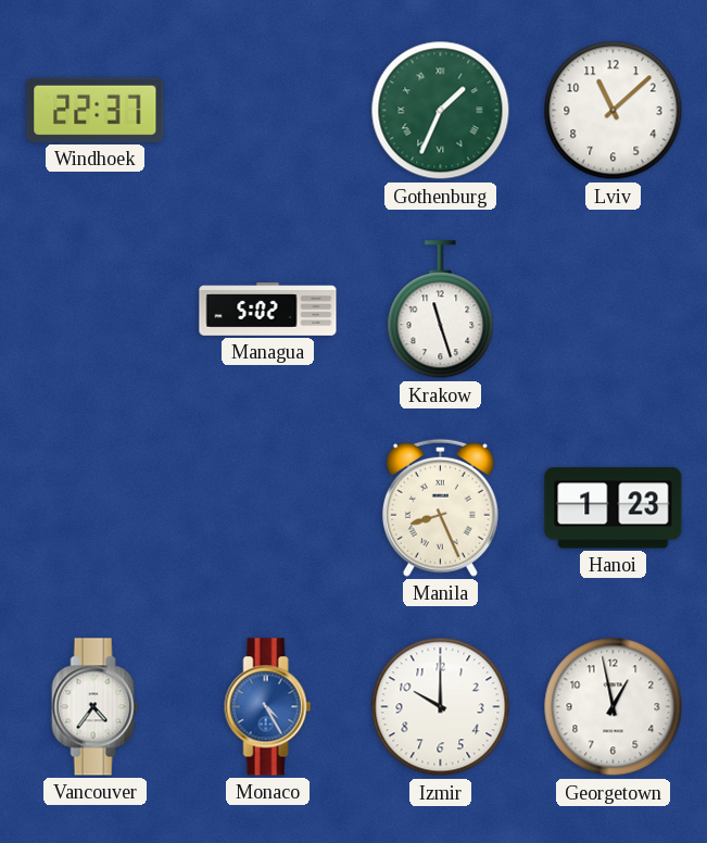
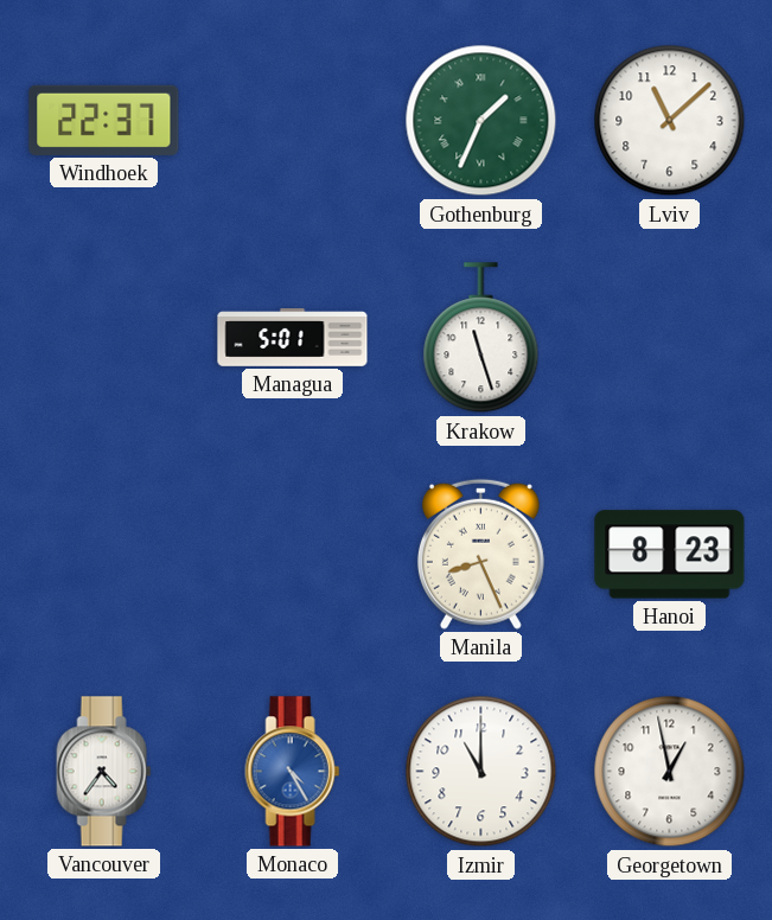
Managua: 5:02 -> 5:01 (293, 338)
Hanoi: 1:23 -> 8:23 (670, 555)
Izmir: 10:00 -> 11:00 (481, 772)
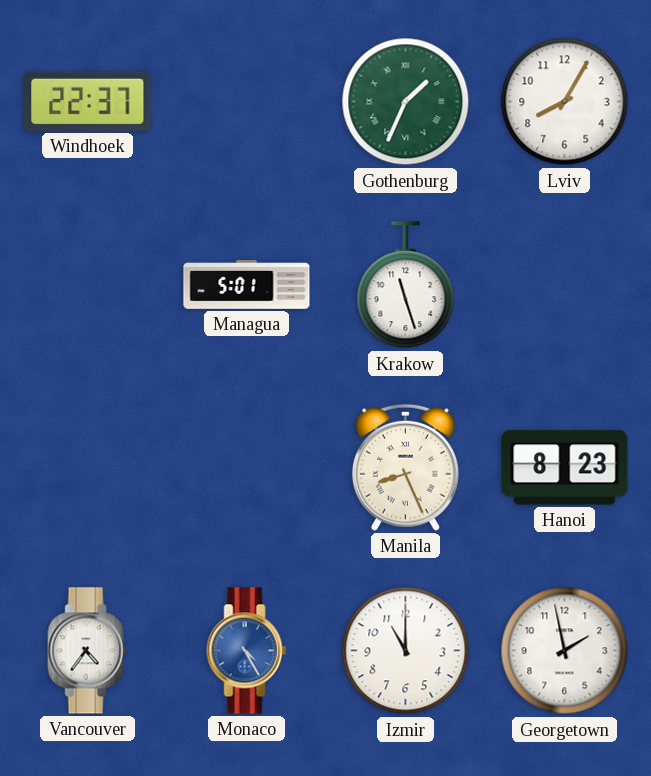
Lviv: 11:08 -> 8:05 (565, 102)
Georgetown: 12:58 -> 1:58 (565, 651)
